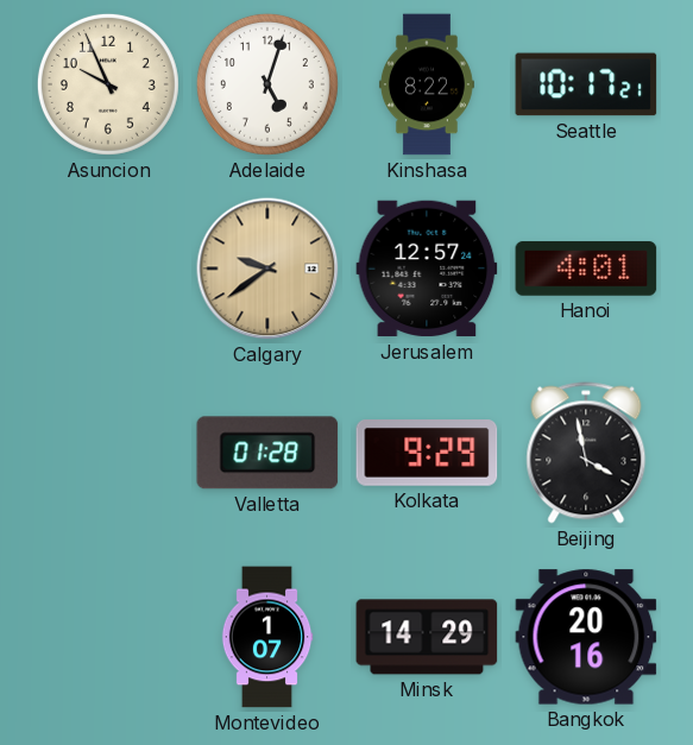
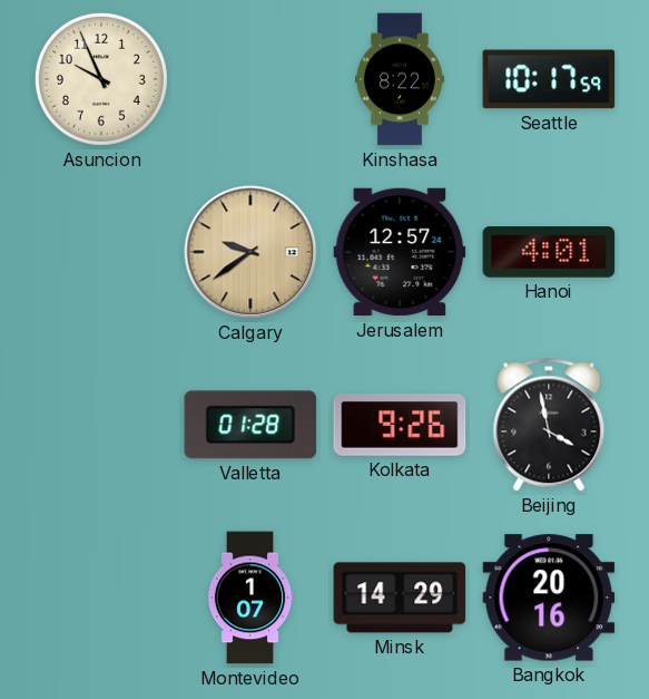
Adelaide: 5:03 -> none (267, 84)
Seattle: 10:17:21 -> 10:17:59 (549, 79)
Kolkata: 9:29 -> 9:26 (400, 426)
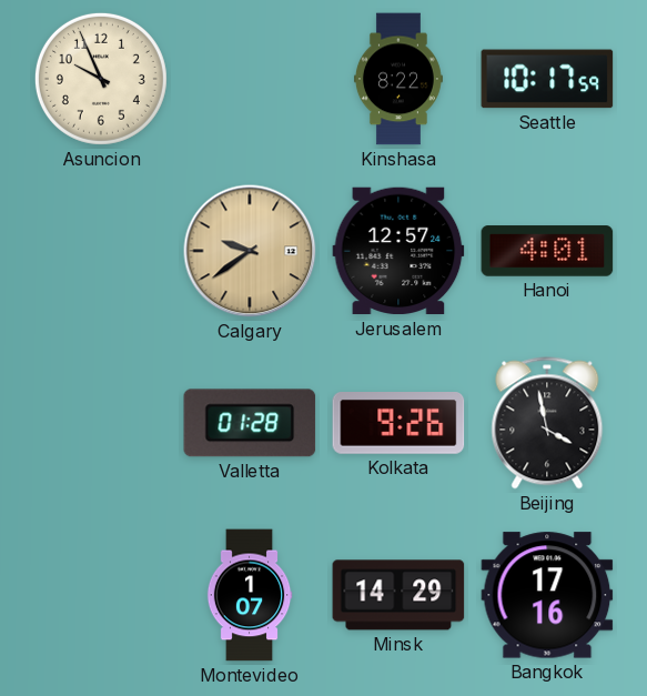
Bangkok: 20:16 -> 17:16 (547, 595)
